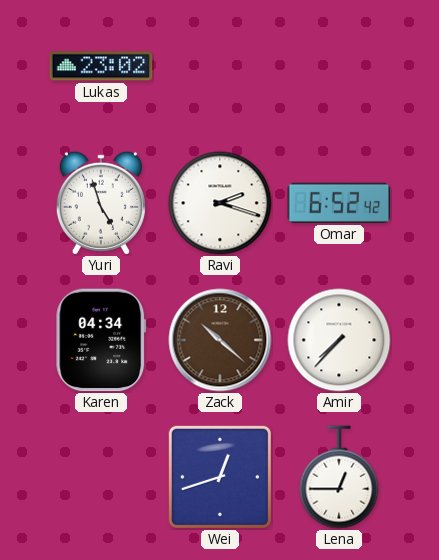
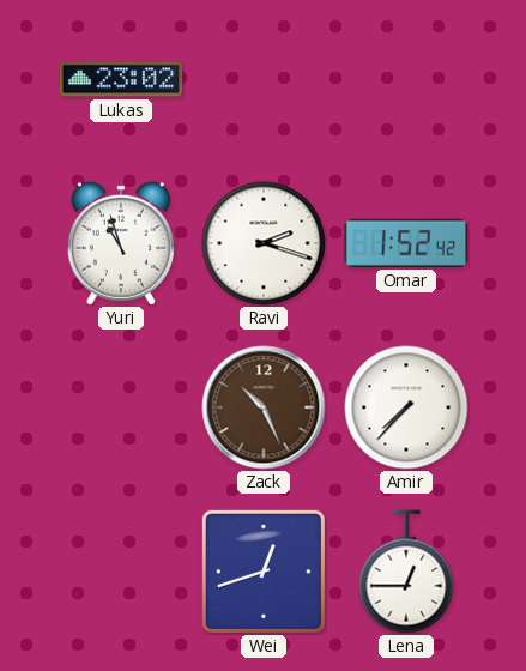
Yuri: 4:57 -> 10:57 (121, 243)
Omar: 6:52 -> 1:52 (406, 243)
Karen: 04:34 -> none (101, 340)
Zack: 10:22 -> 10:26 (264, 407)
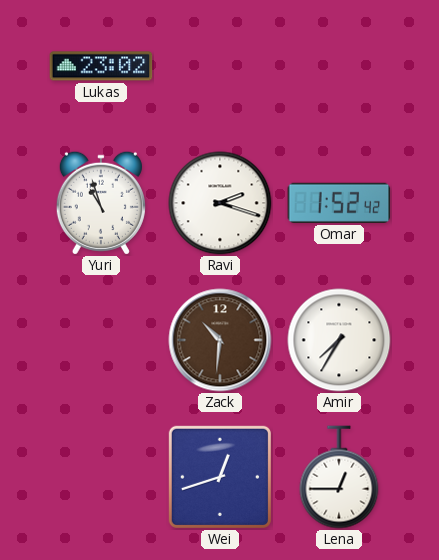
Zack: 10:26 -> 10:31 (220, 340)
Amir: 7:37 -> 7:35 (339, 340)
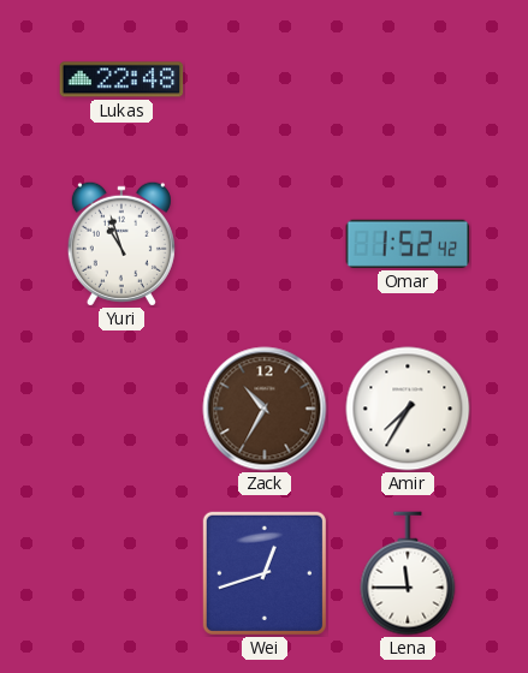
Lukas: 23:02 -> 22:48 (121, 79)
Ravi: 2:18 -> none (220, 203)
Zack: 10:31 -> 10:35 (265, 409)
Lena: 12:45 -> 11:45 (408, 573)
